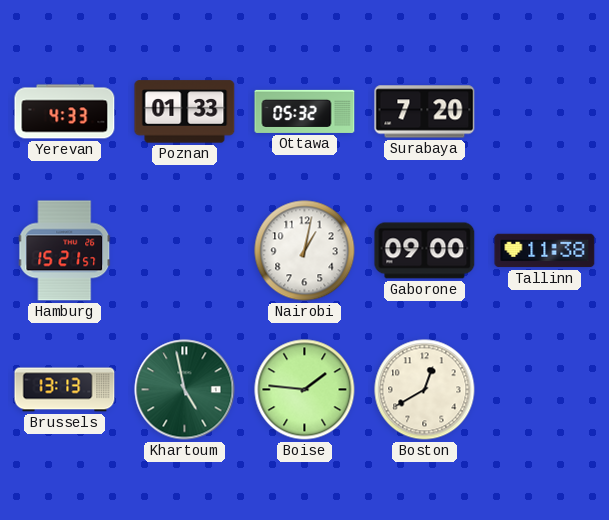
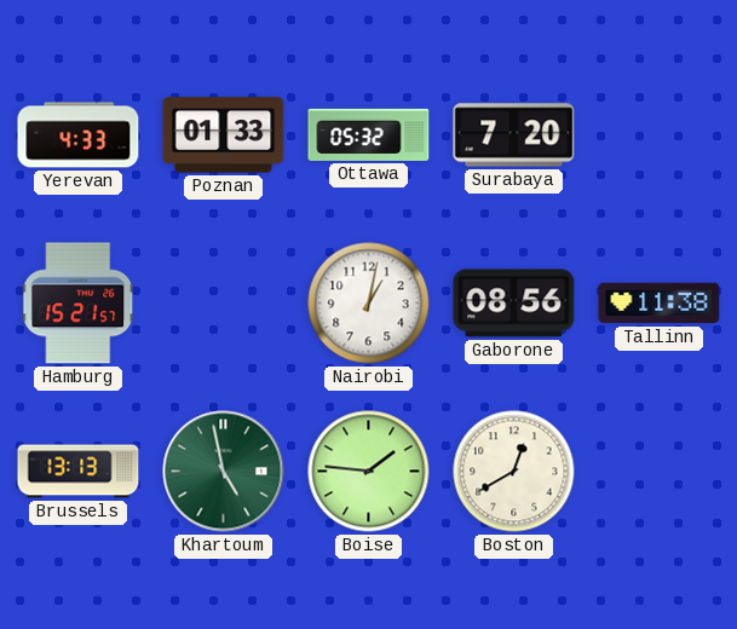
Gaborone: 09:00 -> 08:56 (514, 304)
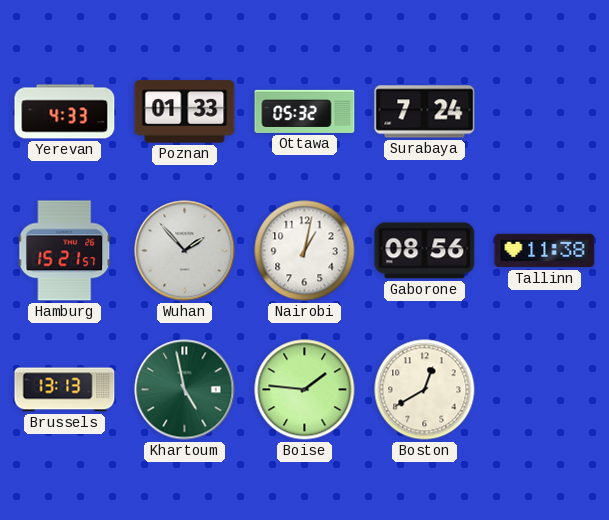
Surabaya: 7:20 -> 7:24 (425, 112)
Wuhan: none -> 1:53 (185, 251)
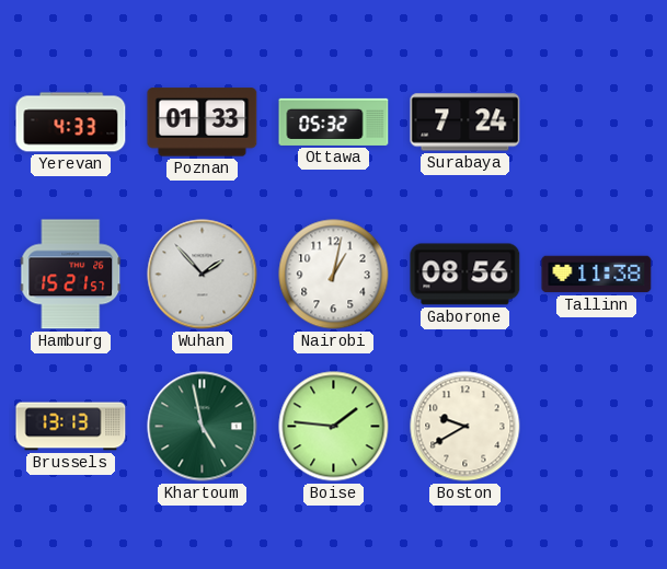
Boston: 12:40 -> 9:40 (465, 427)
